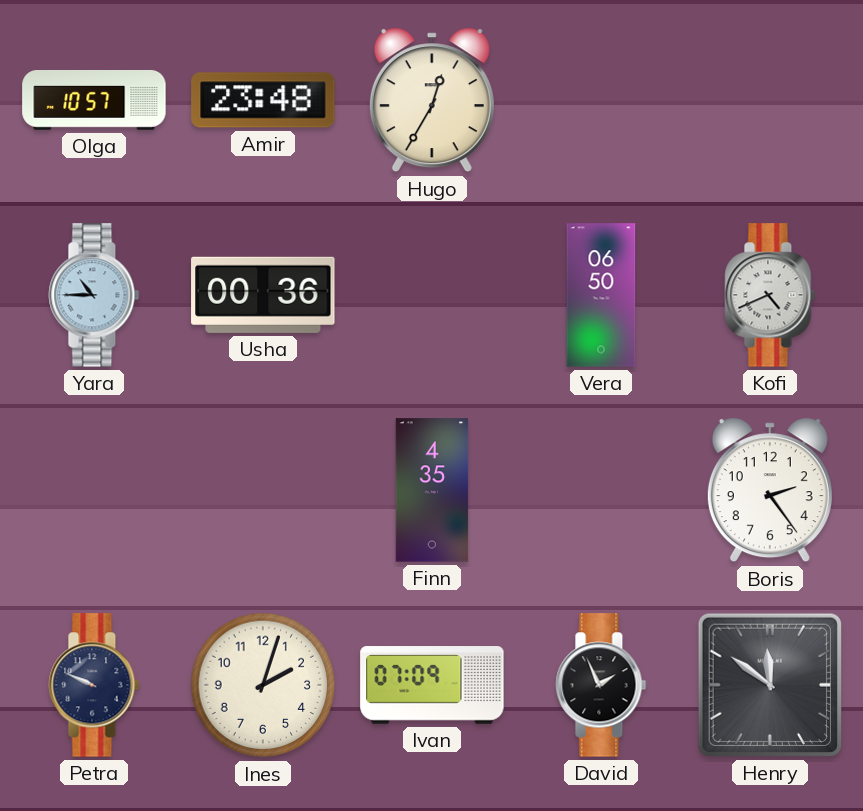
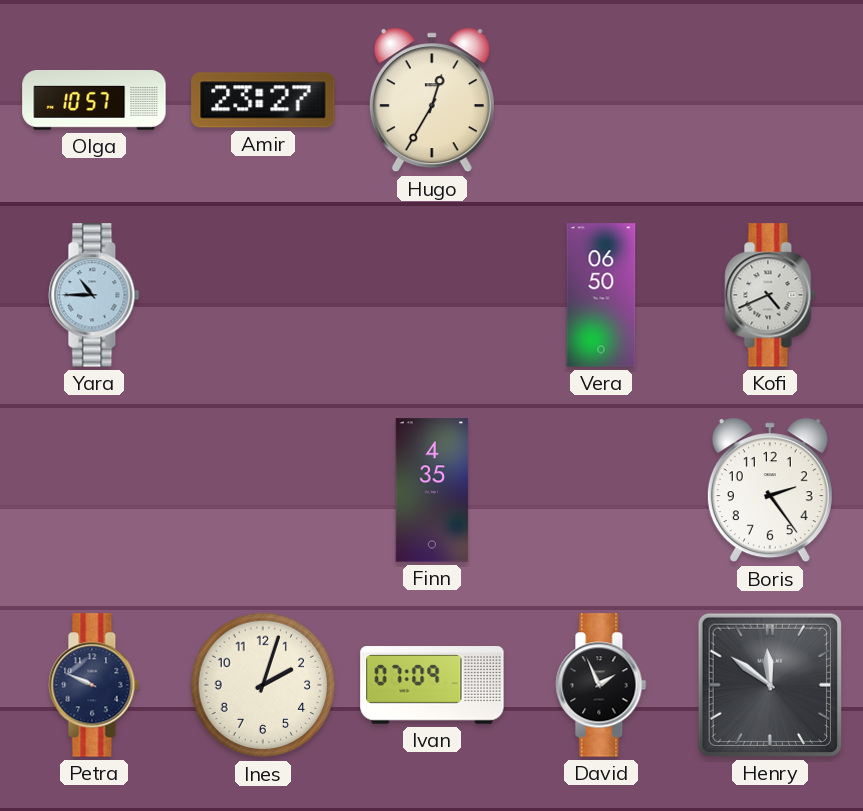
Amir: 23:48 -> 23:27 (263, 100)
Usha: 00:36 -> none (263, 295)
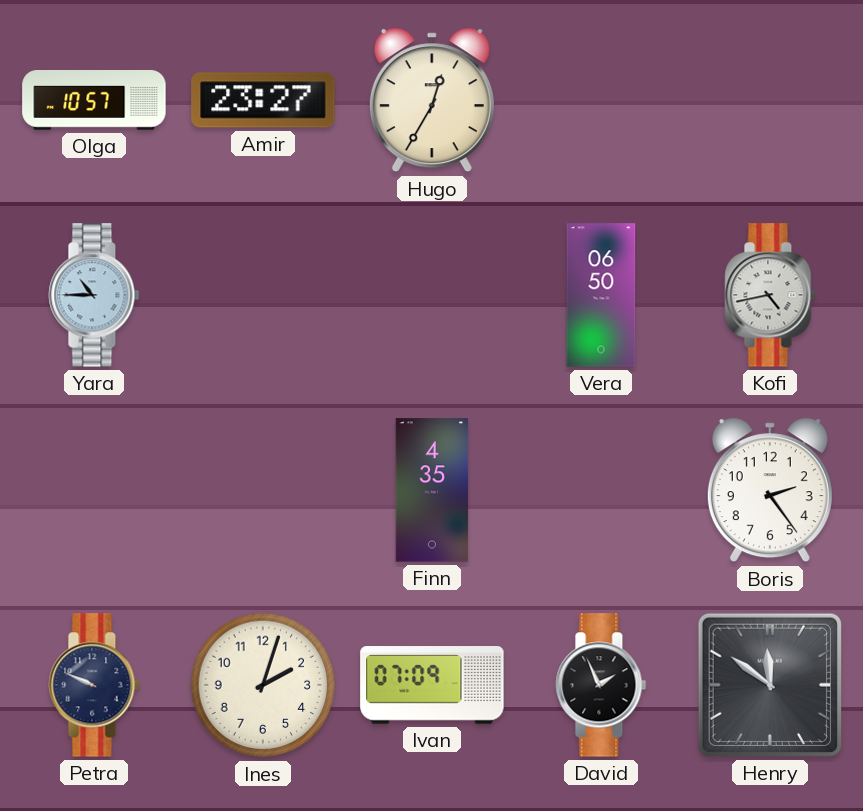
Kofi: 4:41 -> 4:43 (770, 295)
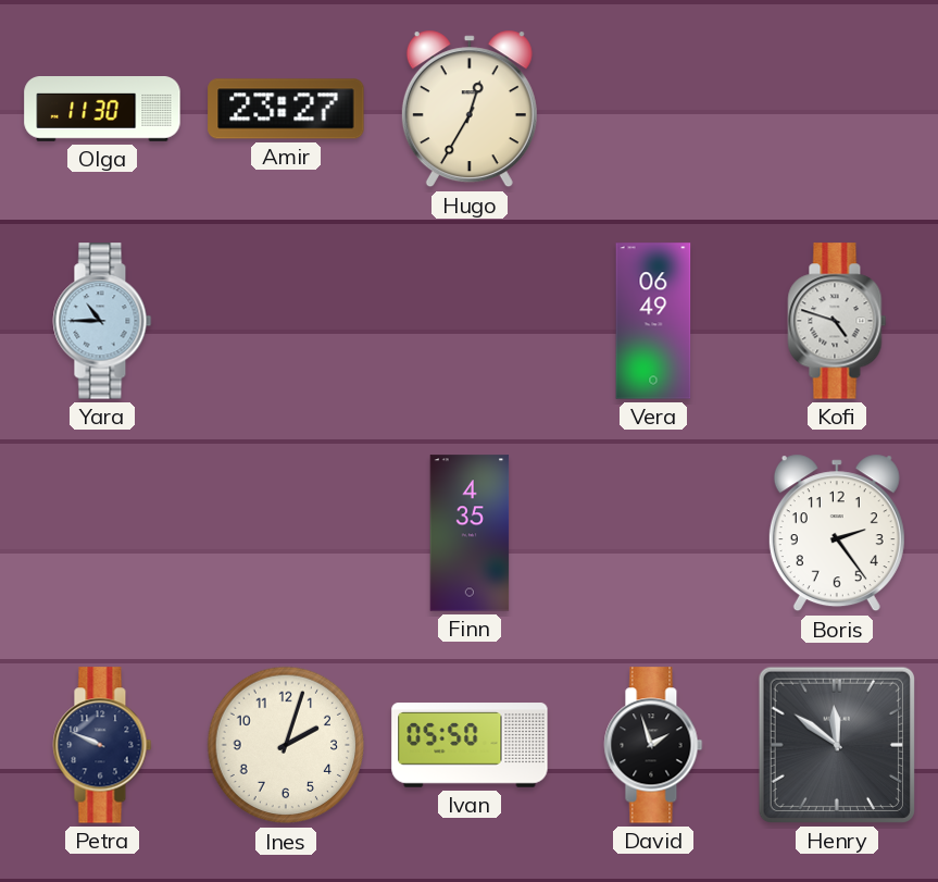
Olga: 10:57 -> 11:30 (102, 110)
Vera: 06:50 -> 06:49 (653, 321)
Kofi: 4:43 -> 4:48 (837, 321)
Ivan: 07:09 -> 05:50 (470, 745)
David: 1:56 -> 1:57 (653, 745)
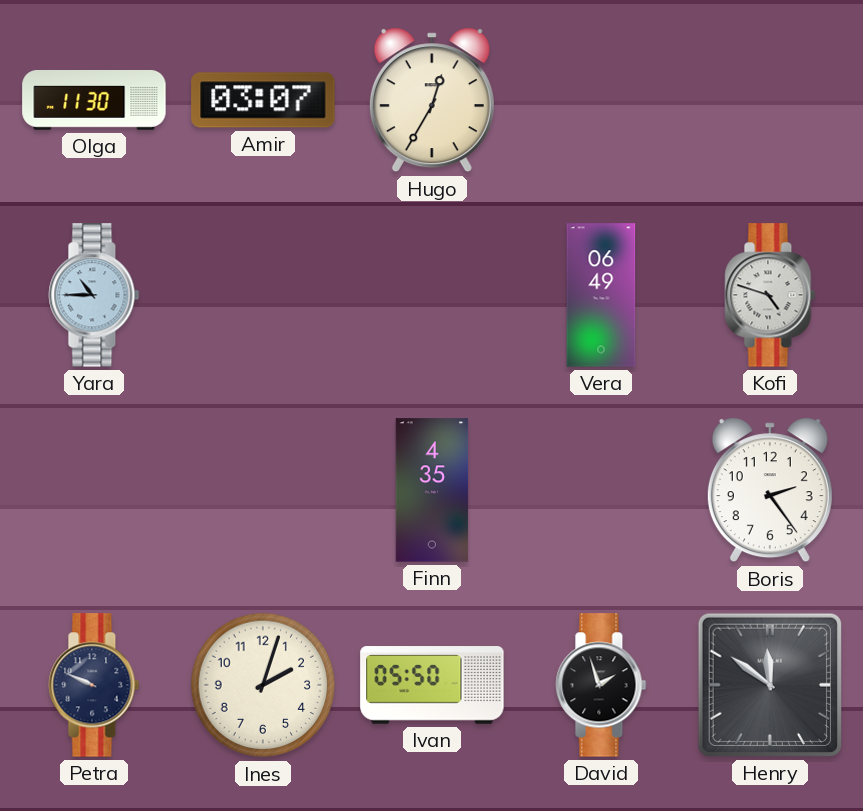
Amir: 23:27 -> 03:07 (263, 100)
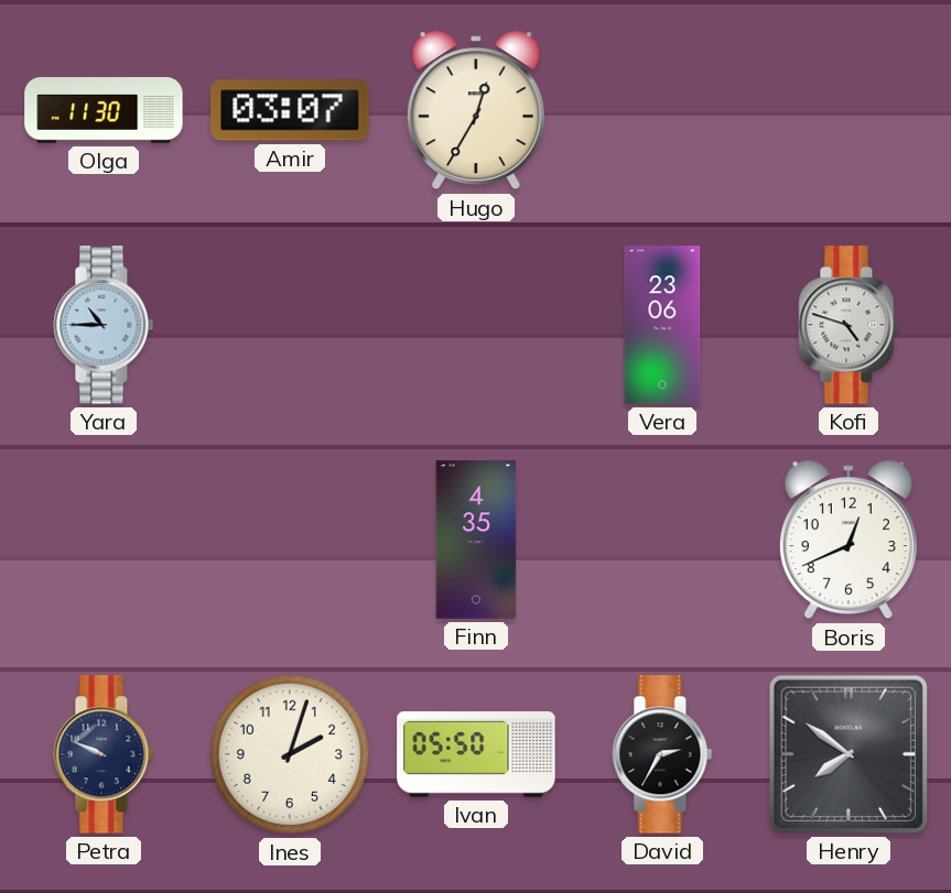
Vera: 06:49 -> 23:06 (662, 325)
Boris: 2:24 -> 12:41 (849, 540)
David: 1:57 -> 2:35 (662, 754)
Henry: 11:51 -> 7:51 (849, 754)
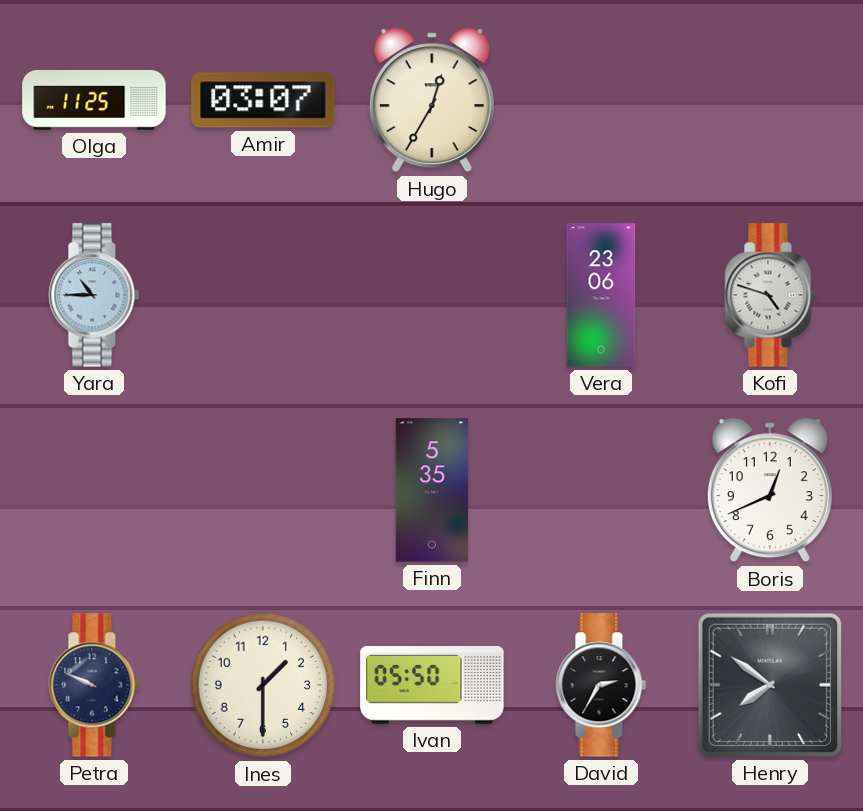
Olga: 11:30 -> 11:25 (94, 101)
Finn: 4:35 -> 5:35 (432, 490)
Ines: 2:03 -> 1:30 (263, 685)
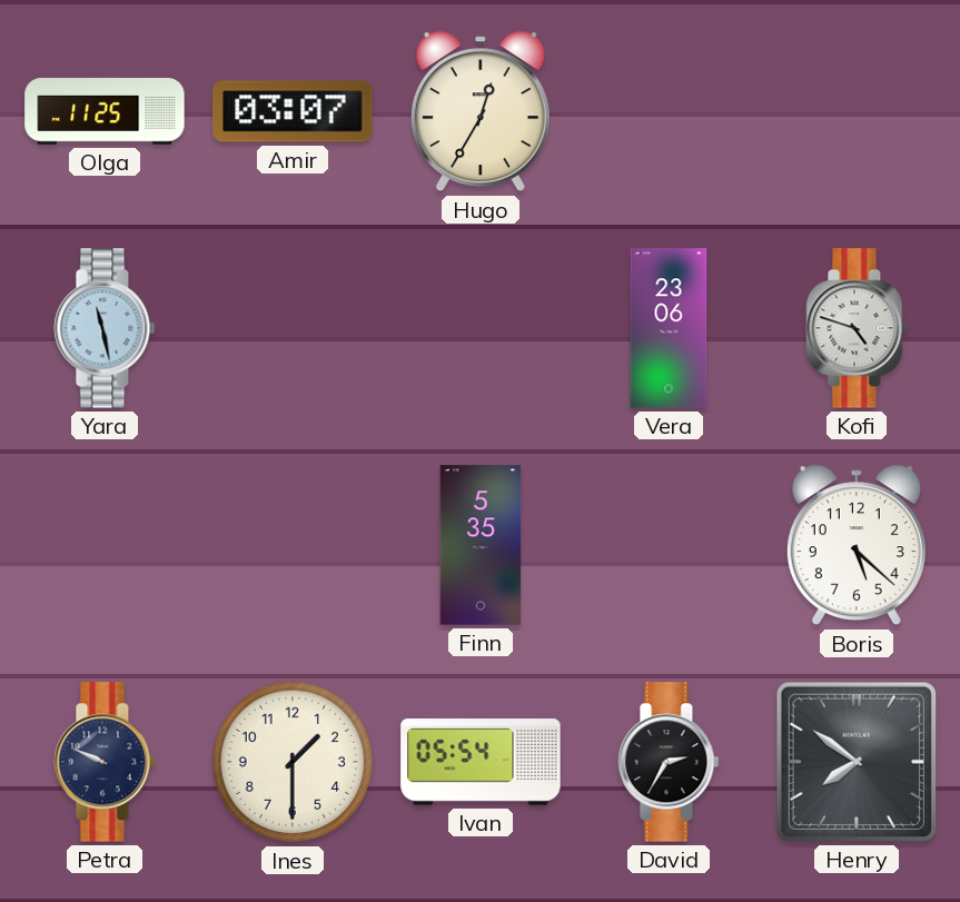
Yara: 10:45 -> 11:28 (105, 328)
Boris: 12:41 -> 5:22 (857, 545)
Ivan: 05:50 -> 05:54 (481, 762)
